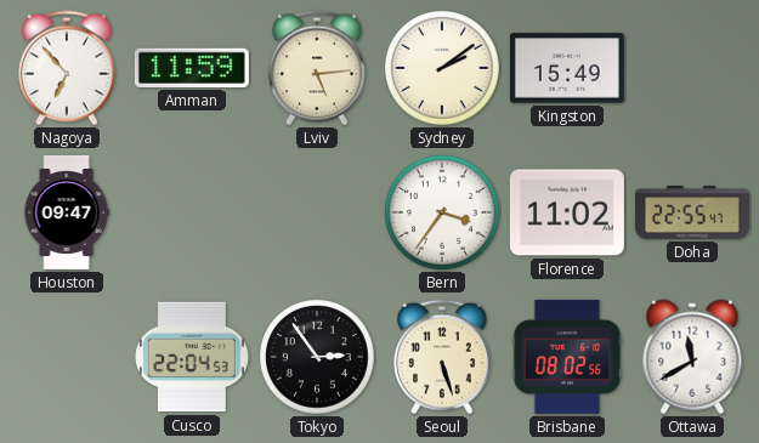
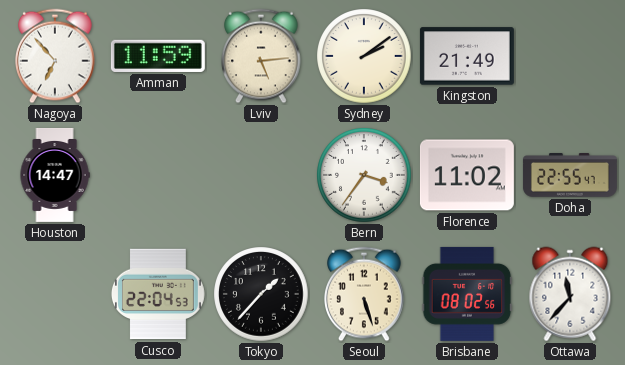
Kingston: 15:49 -> 21:49 (467, 56)
Houston: 09:47 -> 14:47 (55, 175)
Tokyo: 2:54 -> 1:37 (261, 294)
Ottawa: 11:40 -> 11:37 (570, 294)
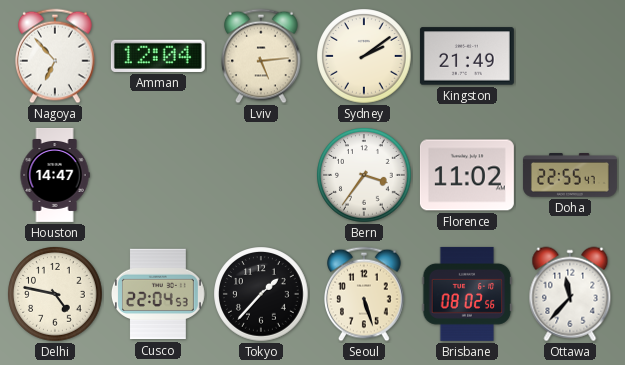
Amman: 11:59 -> 12:04 (158, 56)
Delhi: none -> 4:47 (55, 294)
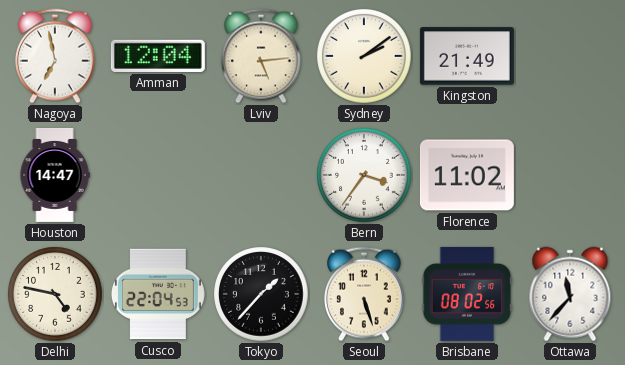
Nagoya: 6:53 -> 6:58 (55, 56)
Doha: 22:55 -> none (570, 176)
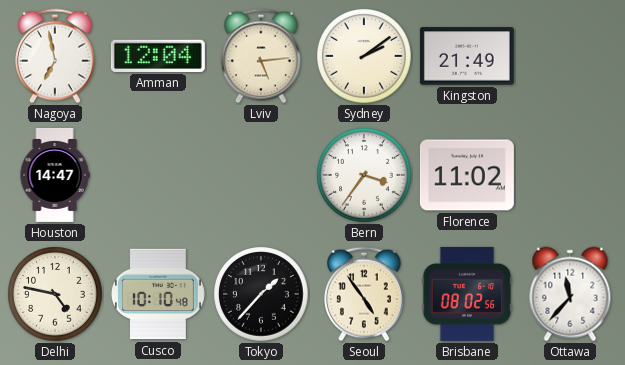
Cusco: 22:04 -> 10:10 (158, 294)
Seoul: 5:27 -> 4:54 (364, 294)
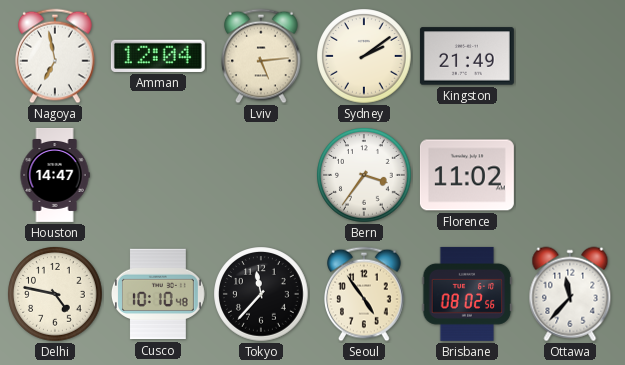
Tokyo: 1:37 -> 11:37 (261, 294)
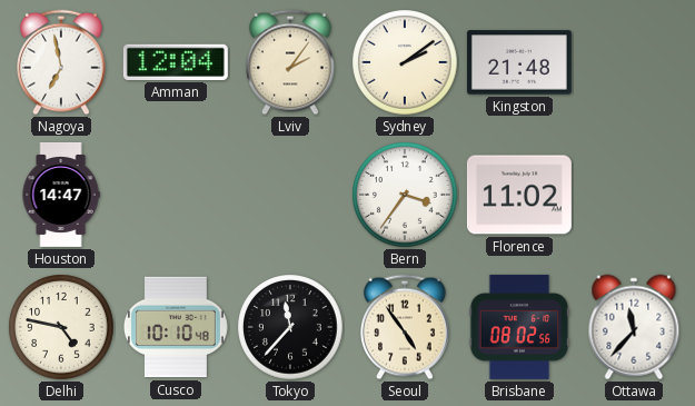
Lviv: 5:14 -> 2:06 (290, 62)
Kingston: 21:49 -> 21:48 (519, 62)
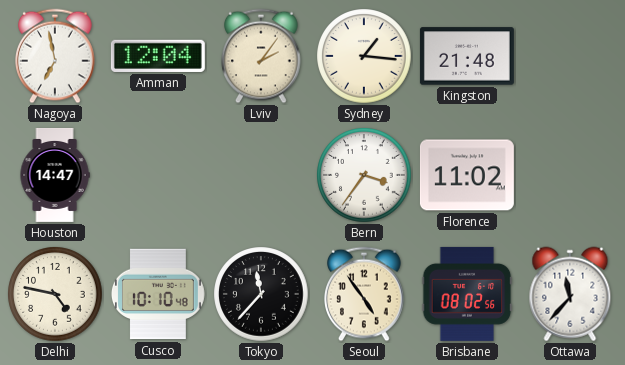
Sydney: 2:09 -> 1:16 (364, 56)
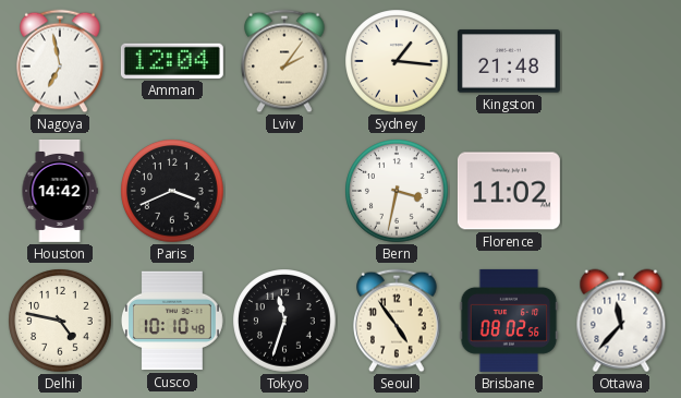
Houston: 14:47 -> 14:42 (60, 191)
Paris: none -> 3:41 (172, 191)
Bern: 3:36 -> 3:32 (397, 191)
Tokyo: 11:37 -> 11:33 (284, 321)
